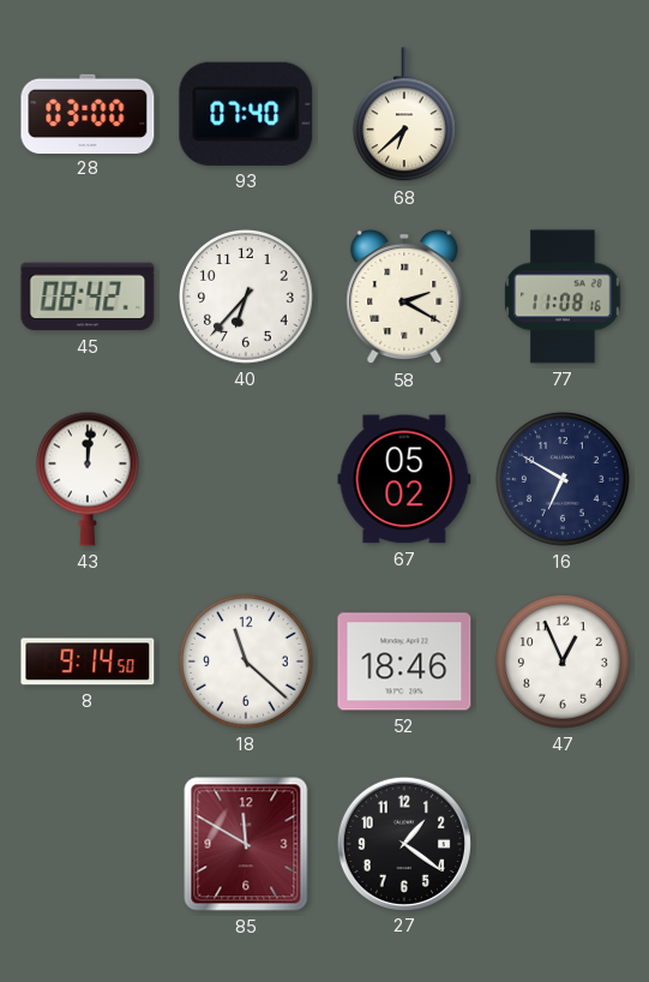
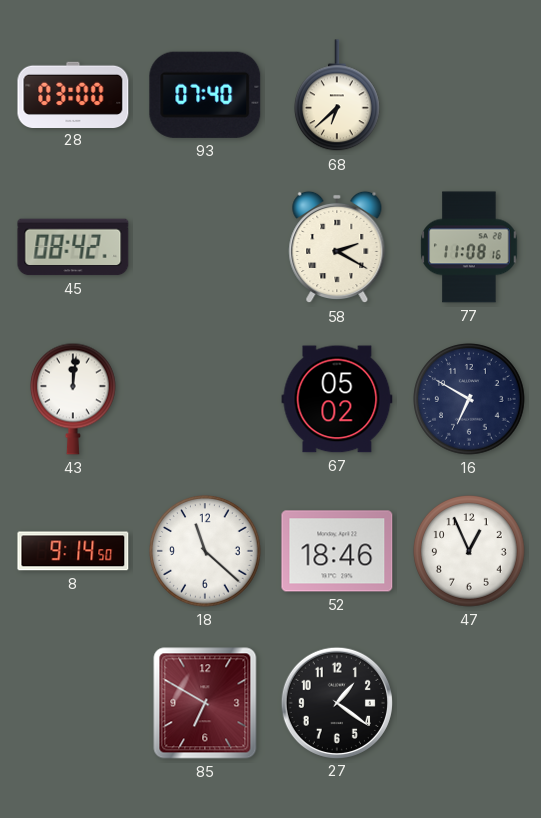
40: 6:37 -> none (247, 298)
85: 11:50 -> 6:50 (205, 703)
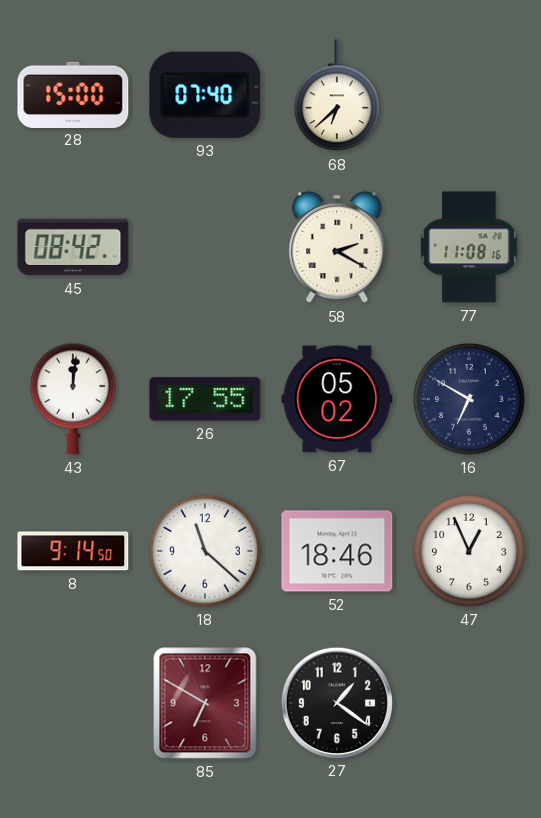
28: 03:00 -> 15:00 (73, 94)
26: none -> 17:55 (205, 399)
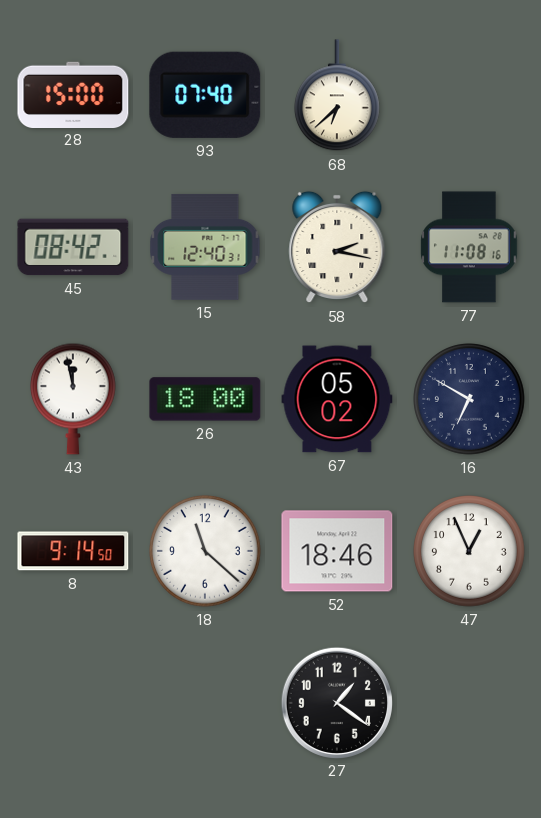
15: none -> 12:40 (205, 247)
58: 2:20 -> 2:17 (337, 247)
43: 12:01 -> 11:58 (74, 399)
26: 17:55 -> 18:00 (205, 399)
85: 6:50 -> none (205, 703)
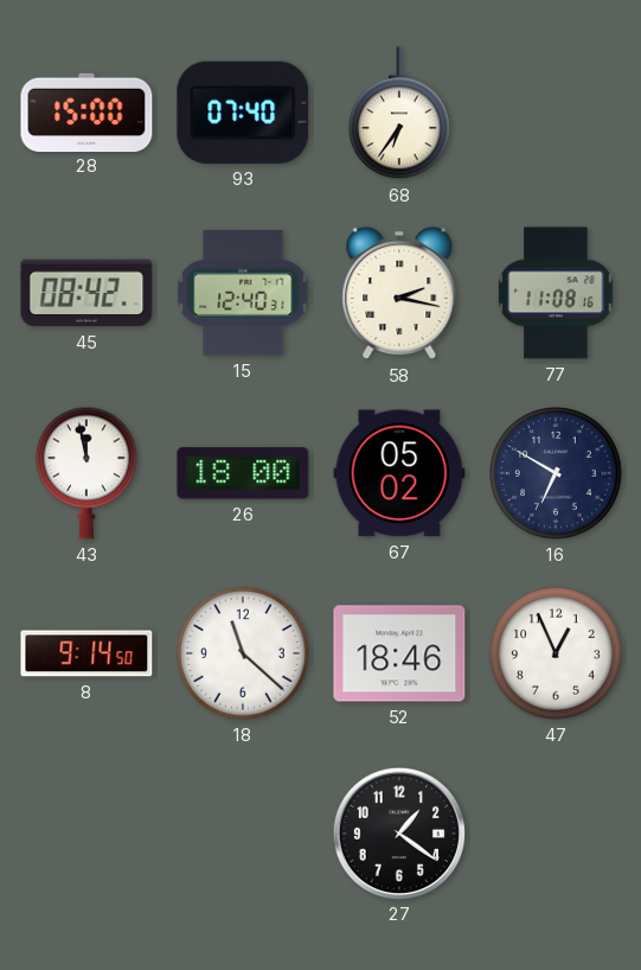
68: 6:38 -> 6:36 (400, 114)
